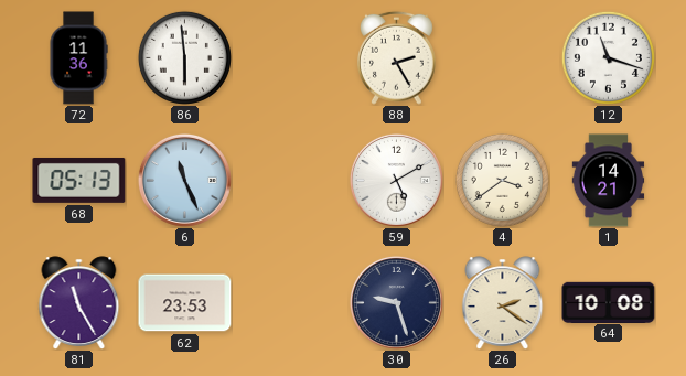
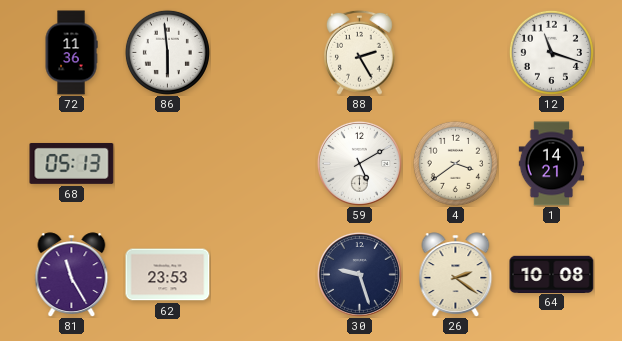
6: 11:26 -> none (184, 180)
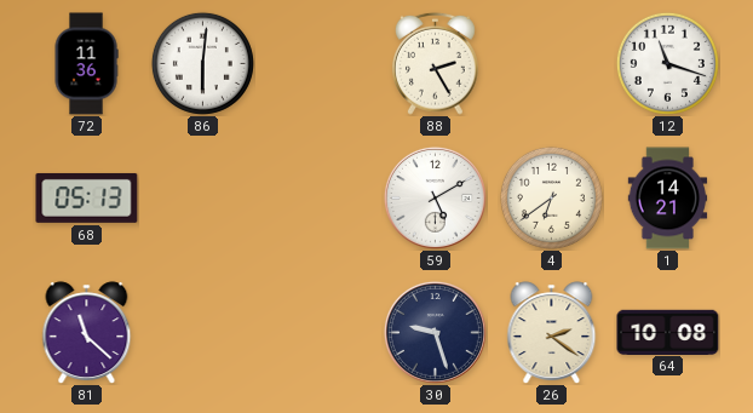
86: 5:59 -> 6:01 (202, 63)
4: 3:39 -> 6:39 (551, 197)
81: 11:25 -> 11:22 (87, 333)
62: 23:53 -> none (168, 275)
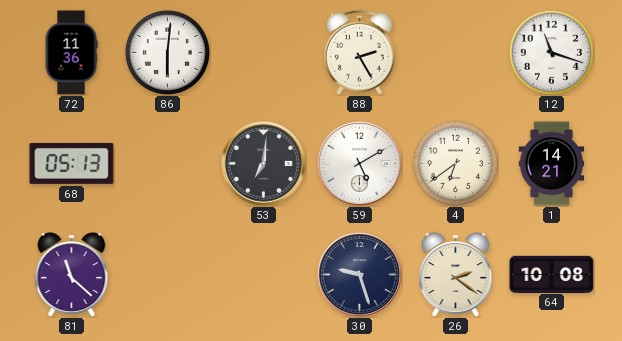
53: none -> 7:01 (263, 163)
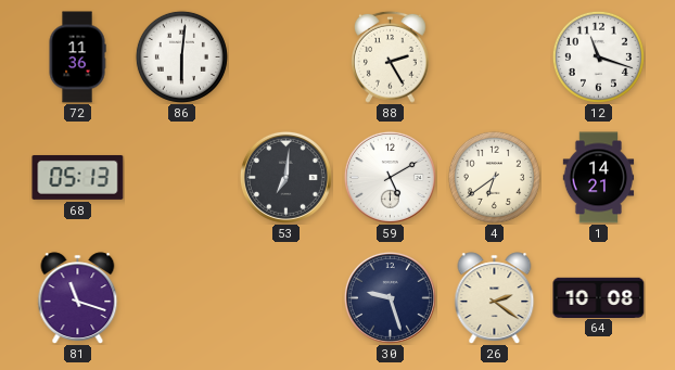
81: 11:22 -> 11:18 (78, 298)
